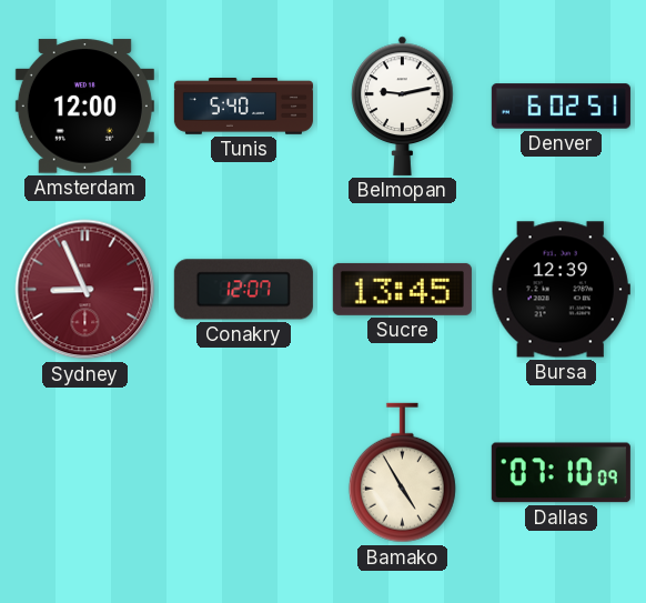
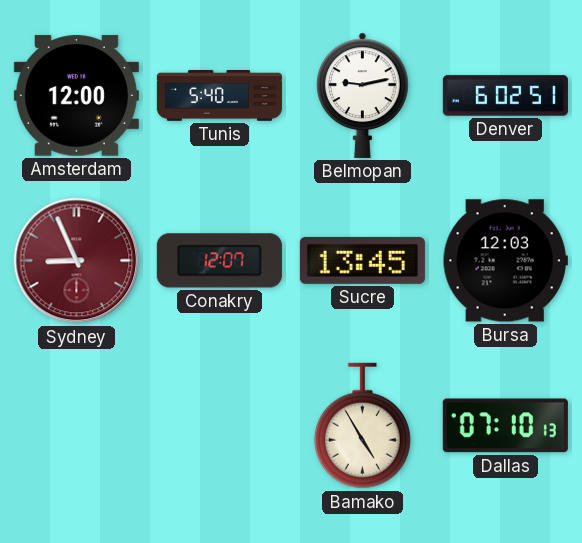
Bursa: 12:39 -> 12:03 (505, 261)
Dallas: 07:10:09 -> 07:10:13 (505, 426)
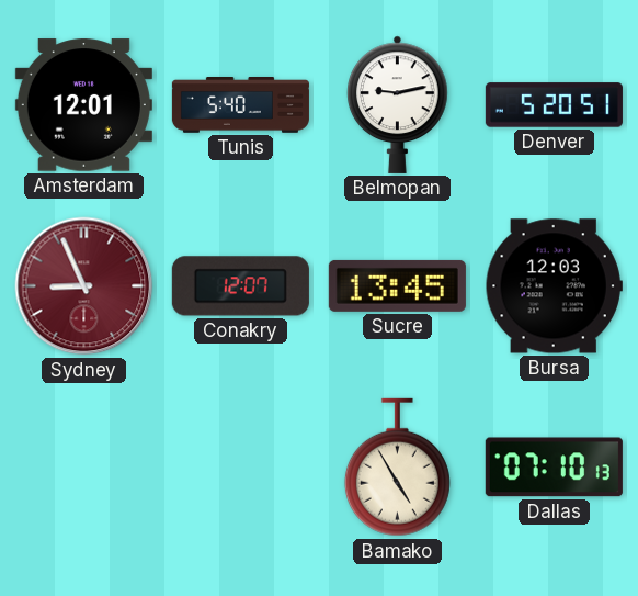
Amsterdam: 12:00 -> 12:01 (83, 105)
Denver: 6:02 -> 5:20 (554, 105)
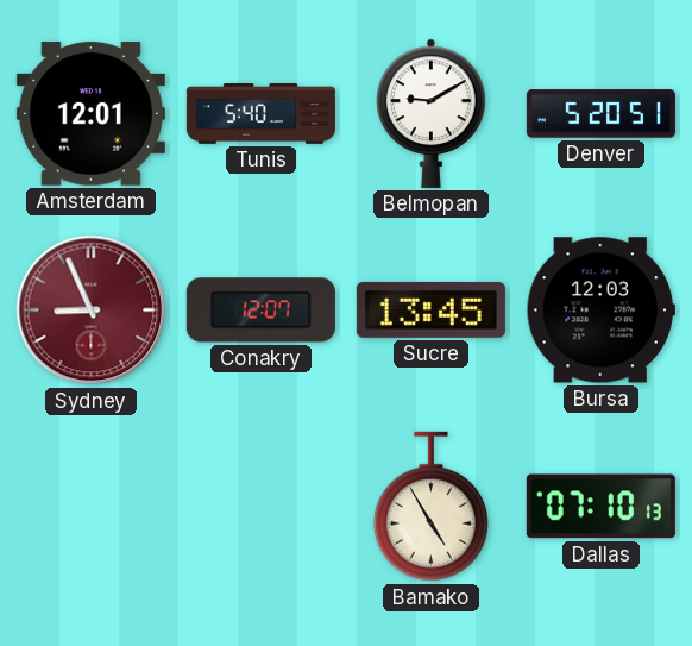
Belmopan: 9:13 -> 9:10 (432, 113)
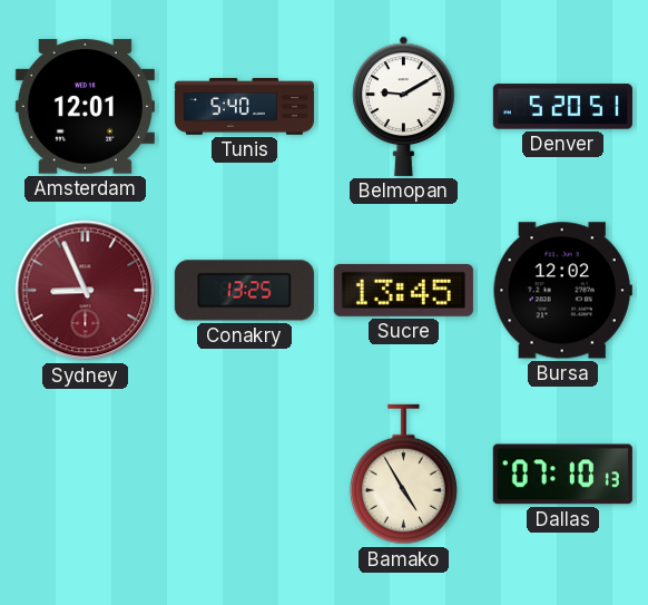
Conakry: 12:07 -> 13:25 (244, 291)
Bursa: 12:03 -> 12:02 (562, 291)
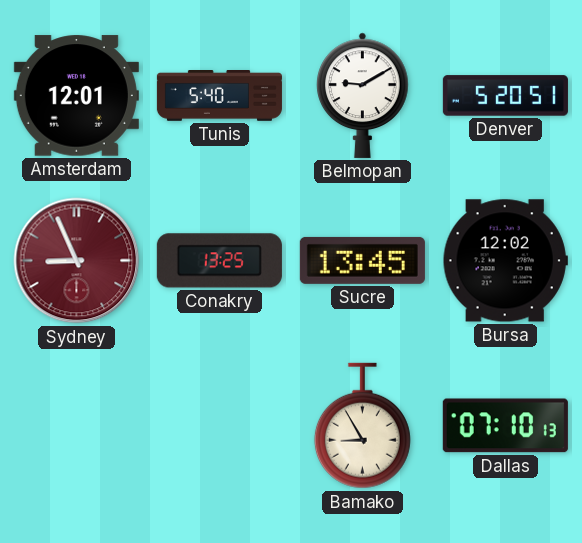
Bamako: 4:55 -> 8:55 (362, 426)
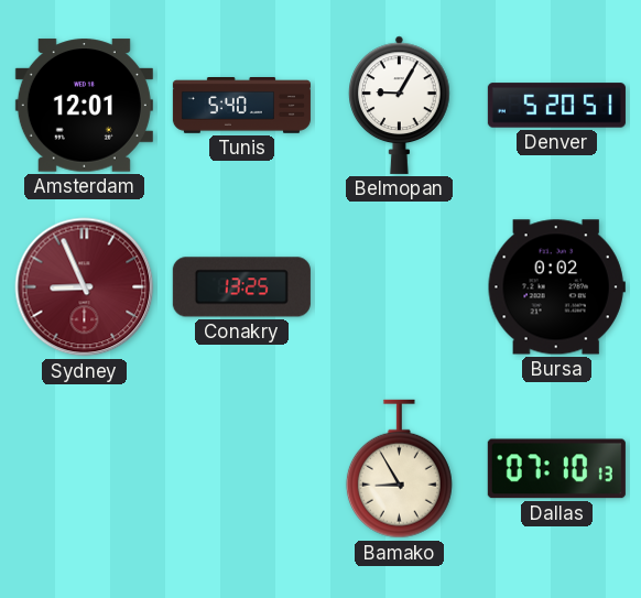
Belmopan: 9:10 -> 9:05 (400, 105)
Sucre: 13:45 -> none (362, 260)
Bursa: 12:02 -> 0:02 (556, 287)
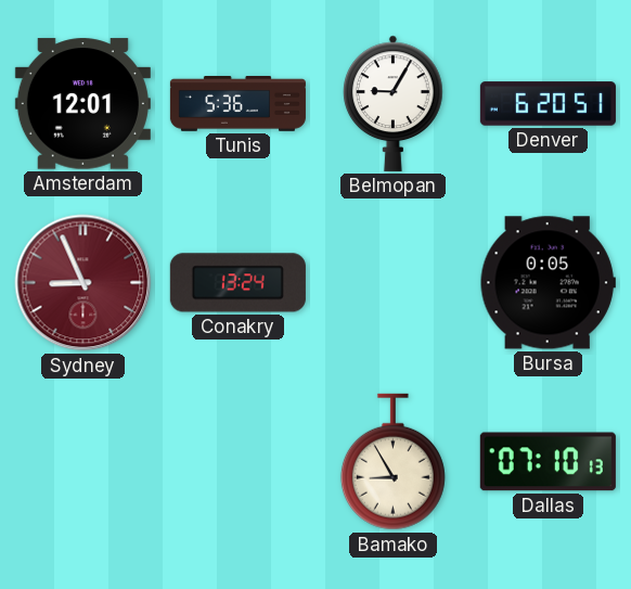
Tunis: 5:40 -> 5:36 (237, 104)
Denver: 5:20 -> 6:20 (548, 104)
Conakry: 13:25 -> 13:24 (237, 283)
Bursa: 0:02 -> 0:05 (548, 283)
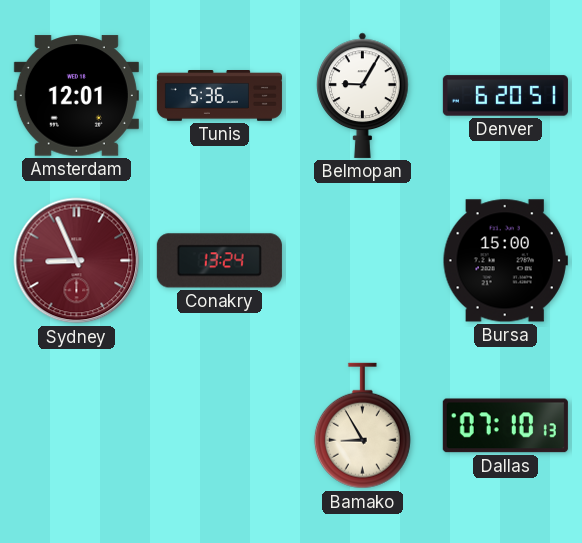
Bursa: 0:05 -> 15:00 (505, 261)
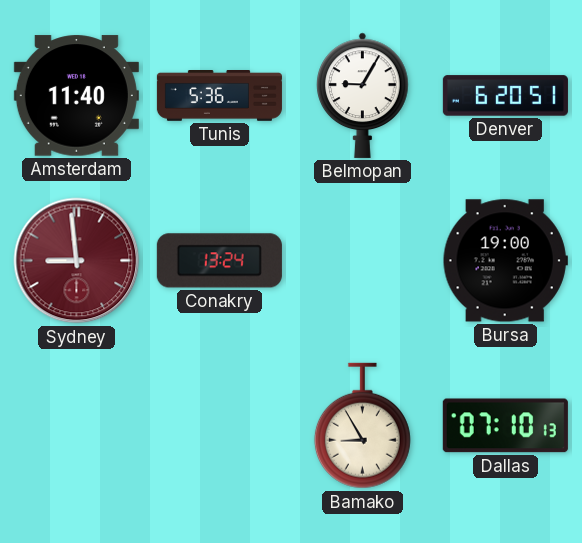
Amsterdam: 12:01 -> 11:40 (76, 96)
Sydney: 8:56 -> 8:59 (77, 261)
Bursa: 15:00 -> 19:00 (505, 261)
